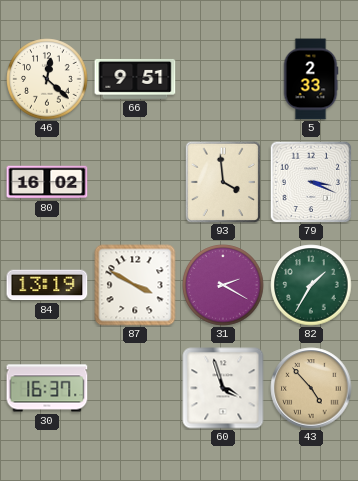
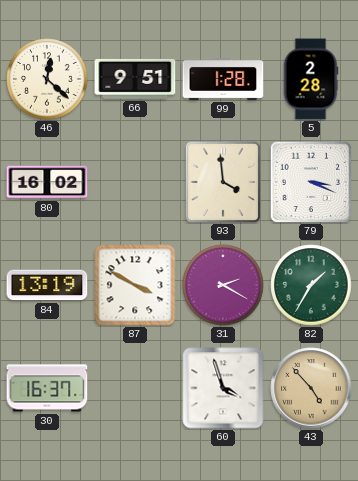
99: none -> 1:28 (223, 80)
5: 2:33 -> 2:28 (311, 79)
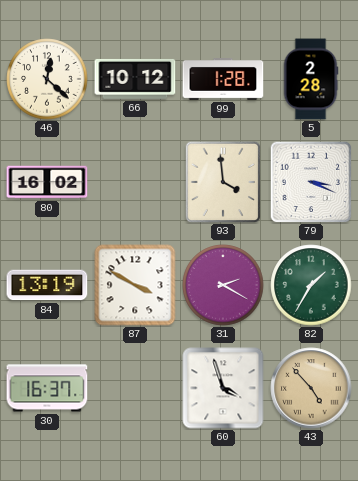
66: 9:51 -> 10:12 (135, 79)
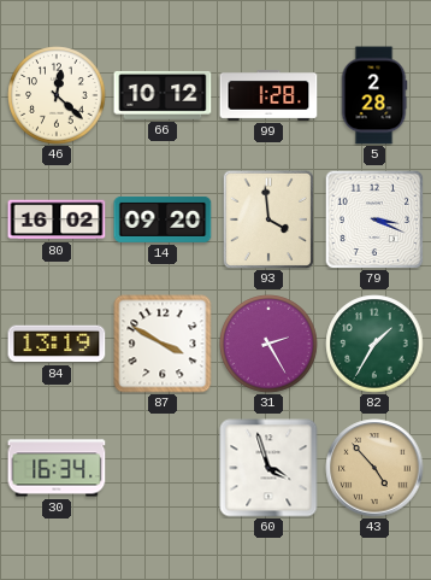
14: none -> 09:20 (163, 219)
31: 2:20 -> 2:25 (268, 344)
30: 16:37 -> 16:34 (57, 468)
